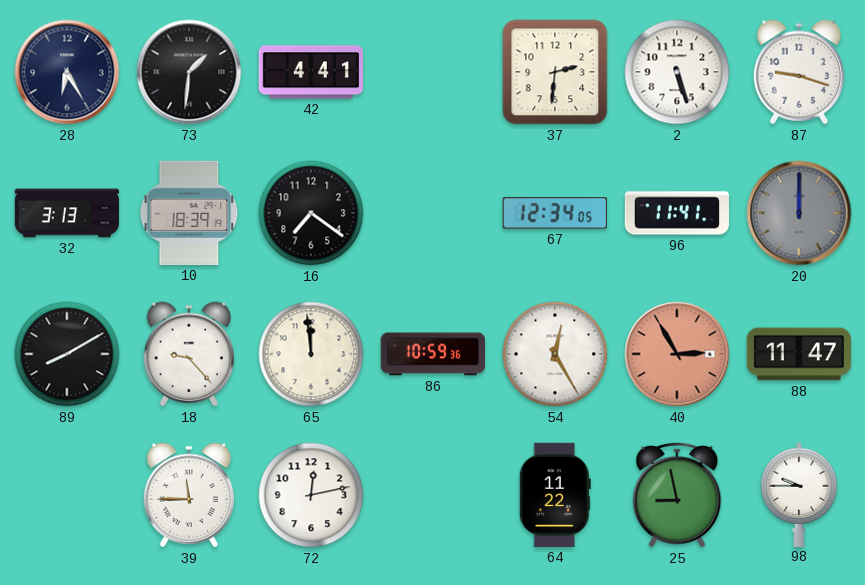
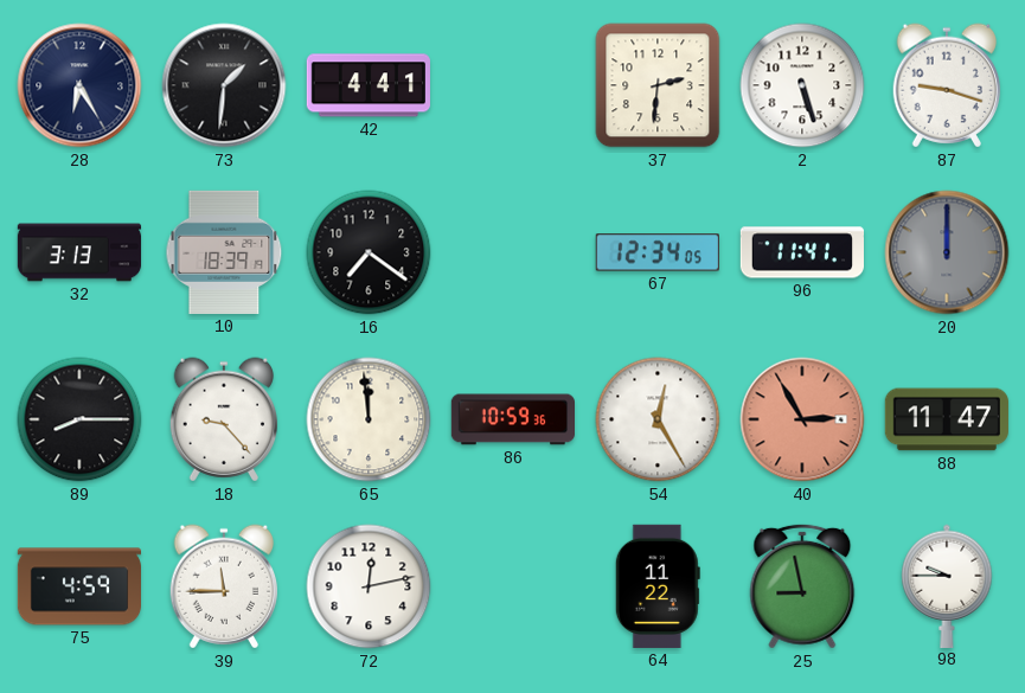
89: 8:10 -> 8:15 (79, 419)
75: none -> 4:59 (79, 586)
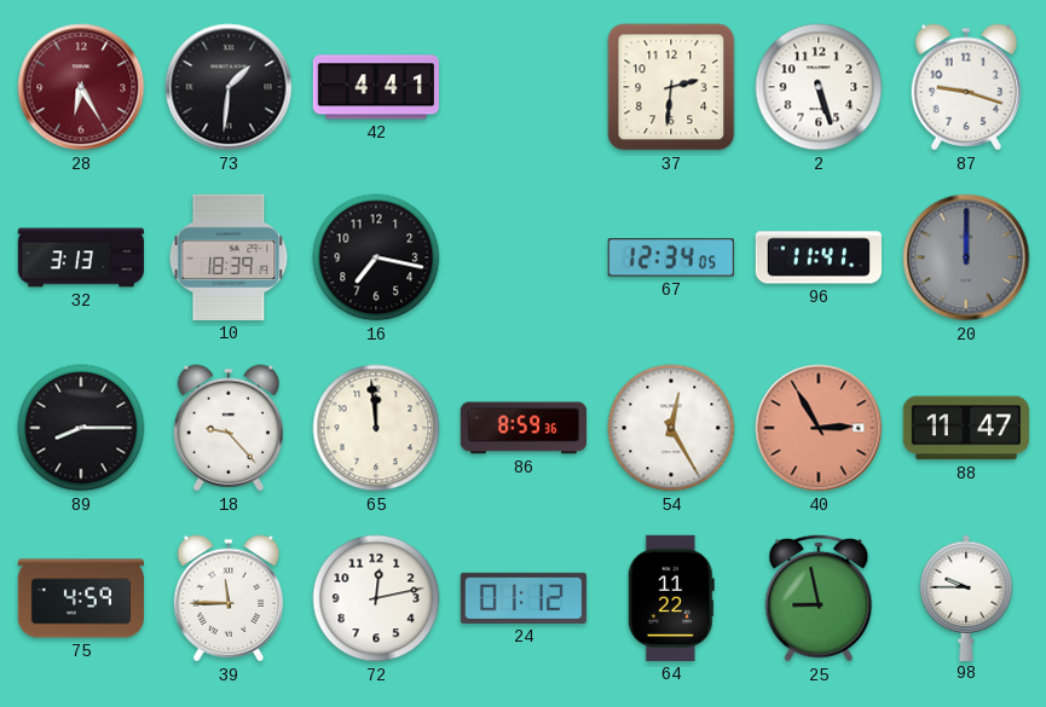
28 dial: navy -> burgundy (81, 87)
16: 7:21 -> 7:17 (376, 257)
86: 10:59 -> 8:59 (522, 428)
24: none -> 01:12 (524, 598)
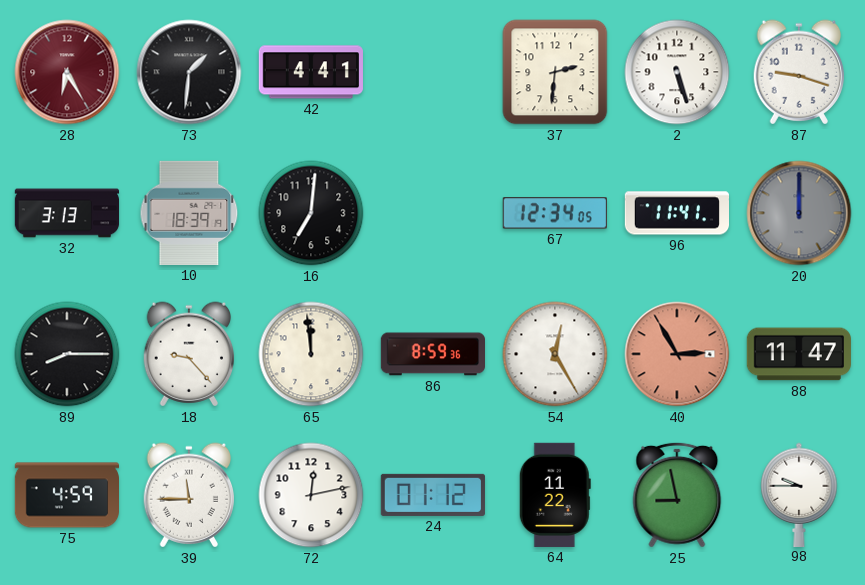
16: 7:17 -> 7:01 (311, 213)
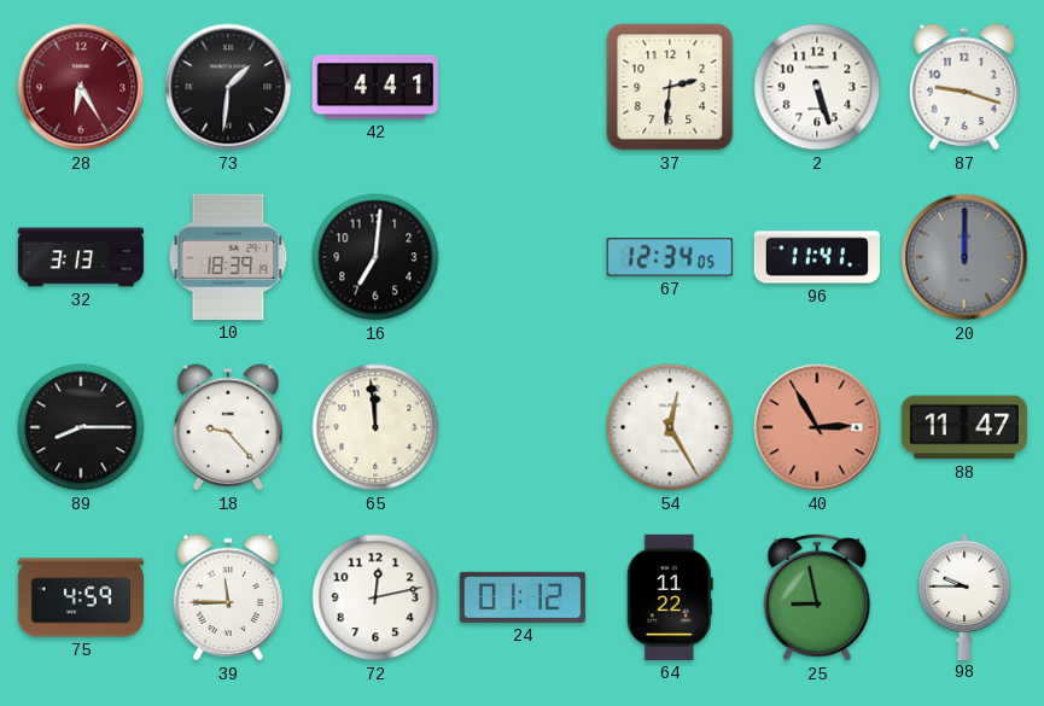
86: 8:59 -> none (432, 354)
